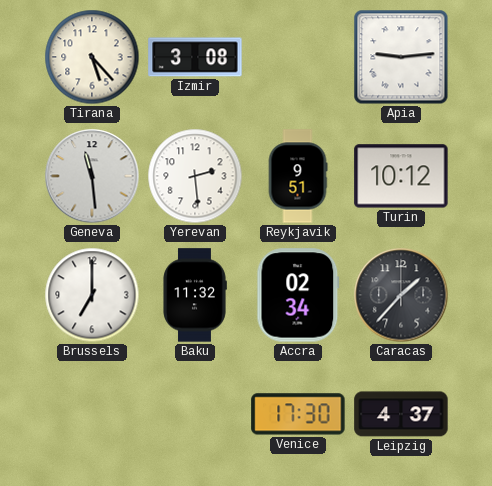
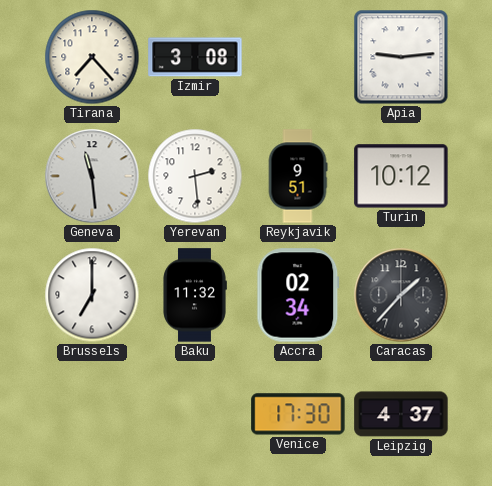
Tirana: 5:23 -> 7:23 (92, 57)
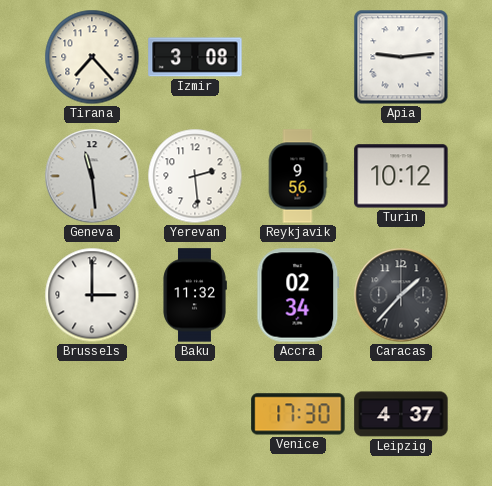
Reykjavik: 9:51 -> 9:56 (298, 176)
Brussels: 7:00 -> 3:00 (92, 295)
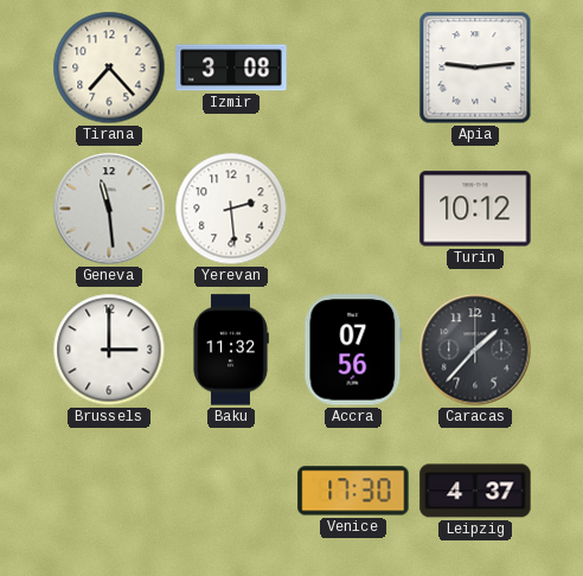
Reykjavik: 9:56 -> none (298, 176)
Accra: 02:34 -> 07:56 (353, 350)
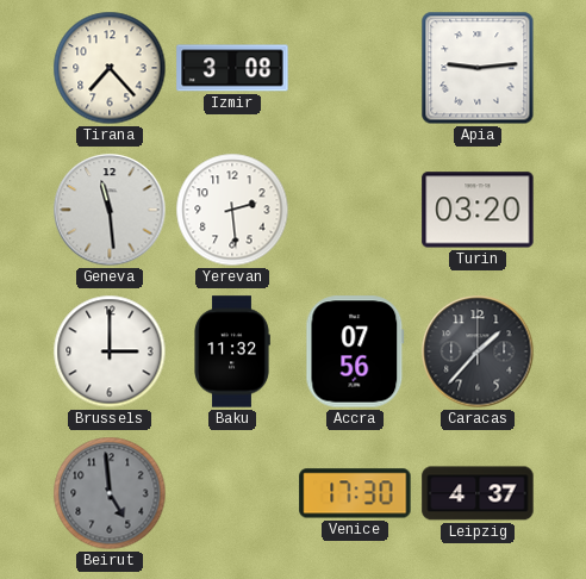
Turin: 10:12 -> 03:20 (478, 210)
Beirut: none -> 4:59 (110, 493)
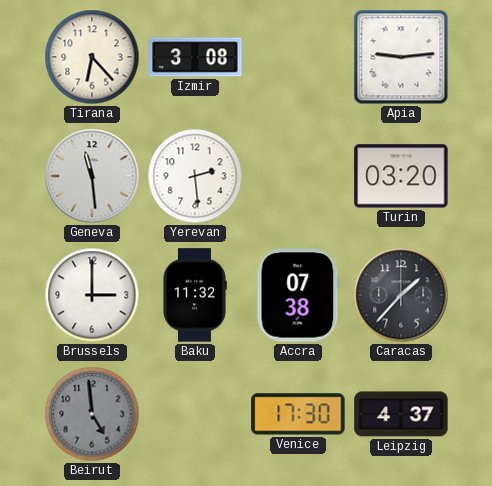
Tirana: 7:23 -> 6:23 (92, 57)
Accra: 07:56 -> 07:38 (298, 295)
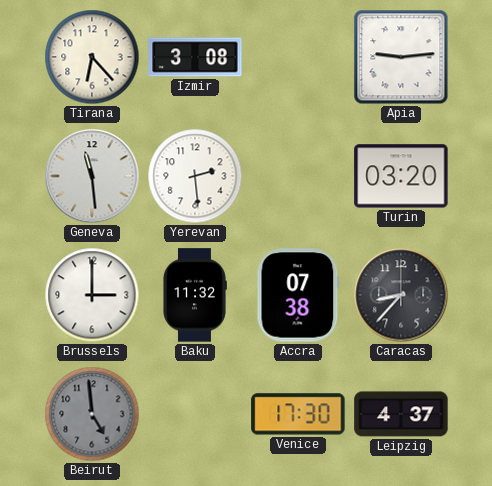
Caracas: 1:37 -> 8:37 (401, 295)
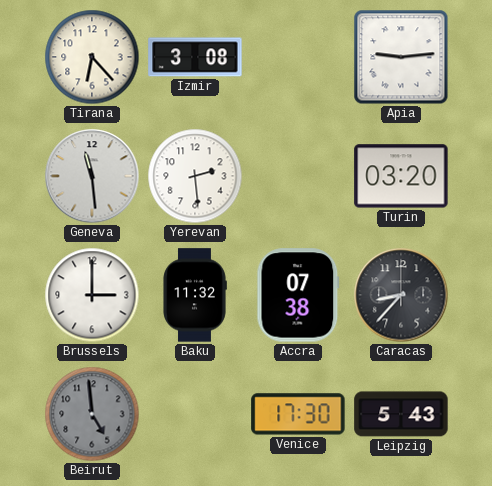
Leipzig: 4:37 -> 5:43 (401, 414)
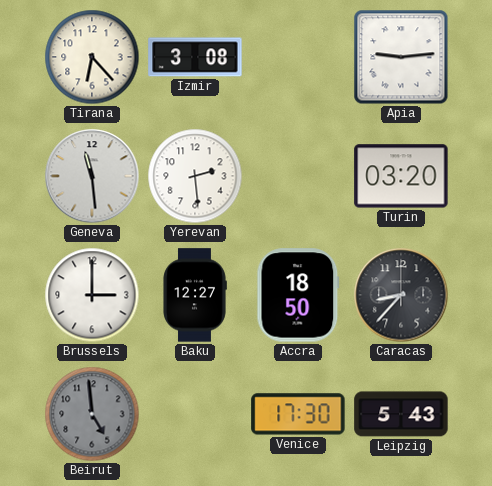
Baku: 11:32 -> 12:27 (195, 295)
Accra: 07:38 -> 18:50 (298, 295)
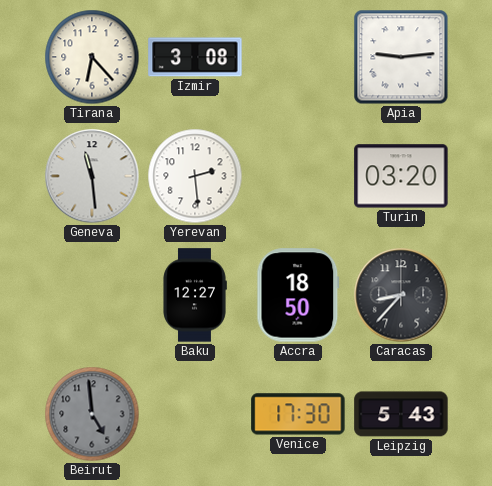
Brussels: 3:00 -> none (92, 295)
